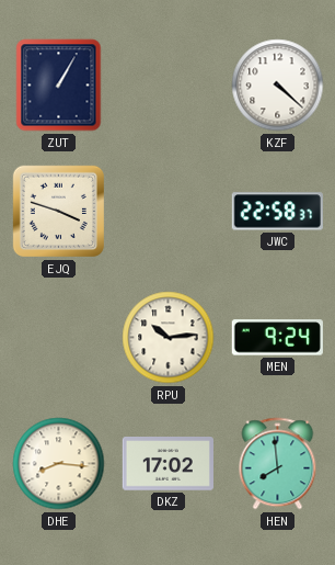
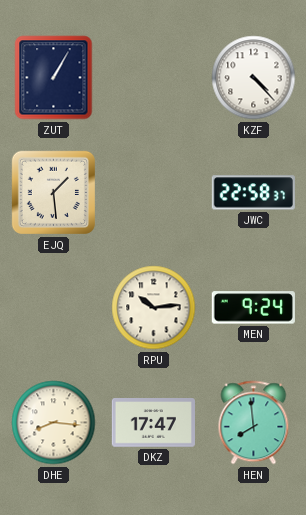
KZF: 4:22 -> 4:23 (254, 78)
EJQ: 3:48 -> 1:29 (53, 192)
DKZ: 17:02 -> 17:47 (153, 423)
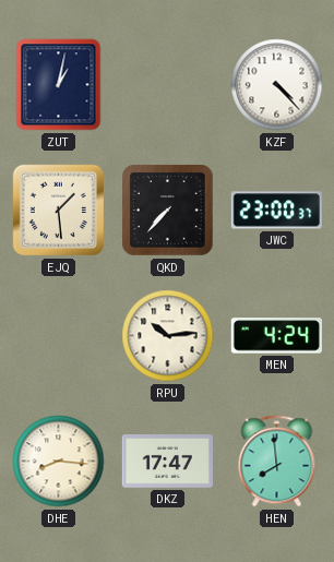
ZUT: 1:05 -> 1:02 (59, 85)
QKD: none -> 7:37 (168, 211)
JWC: 22:58 -> 23:00 (276, 211)
MEN: 9:24 -> 4:24 (276, 336)
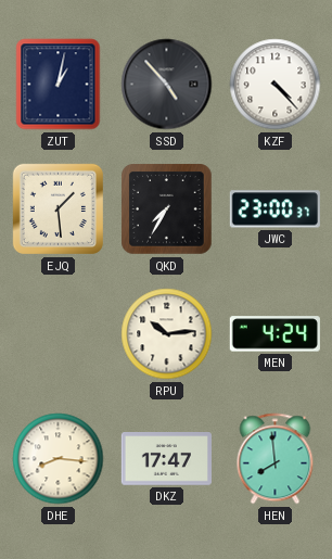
SSD: none -> 4:53 (167, 85)
QKD: 7:37 -> 7:35 (167, 209)
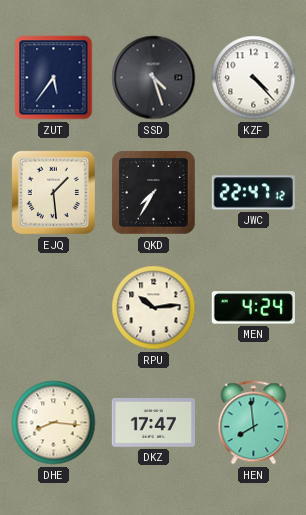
ZUT: 1:02 -> 5:36 (54, 78)
SSD: 4:53 -> 4:27 (154, 78)
JWC: 23:00 -> 22:47 (253, 193)
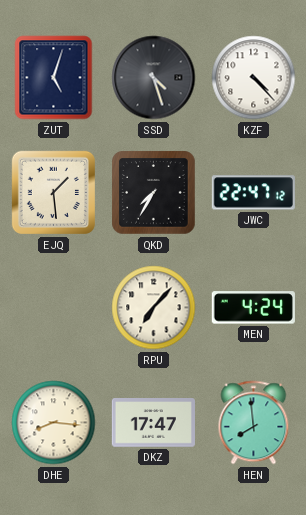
ZUT: 5:36 -> 5:03 (54, 78)
RPU: 10:14 -> 7:07 (154, 308)
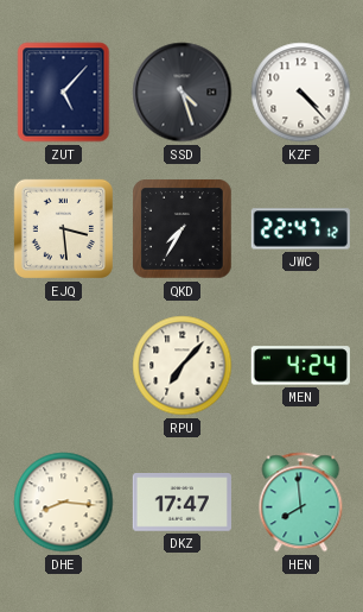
ZUT: 5:03 -> 5:07 (64, 93)
EJQ: 1:29 -> 3:29 (63, 228)
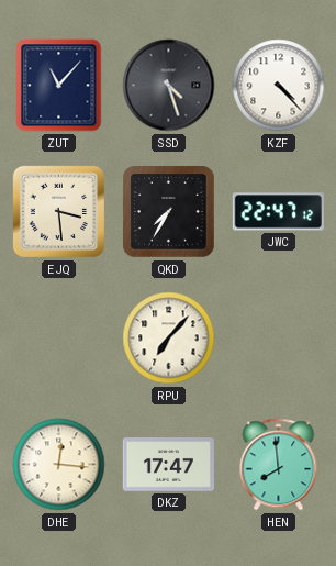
ZUT: 5:07 -> 11:07 (59, 86)
MEN: 4:24 -> none (300, 366)
DHE: 8:16 -> 12:16 (59, 465)
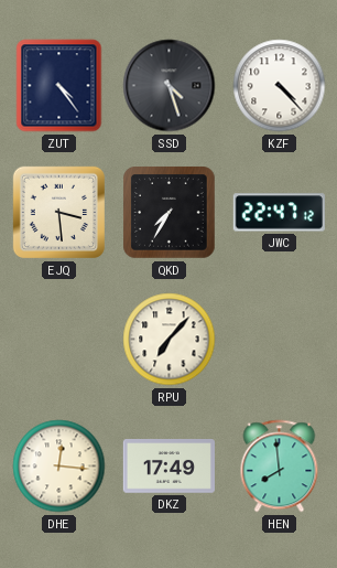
ZUT: 11:07 -> 4:24 (59, 86)
DKZ: 17:47 -> 17:49 (168, 467)
